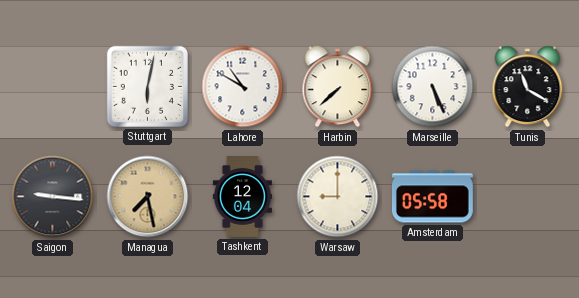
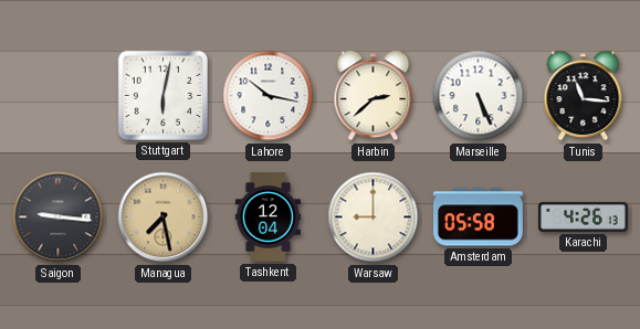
Lahore: 10:50 -> 10:17 (269, 96)
Harbin: 7:38 -> 2:38 (374, 96)
Tunis: 11:20 -> 11:16 (584, 96)
Karachi: none -> 4:26 (584, 216)
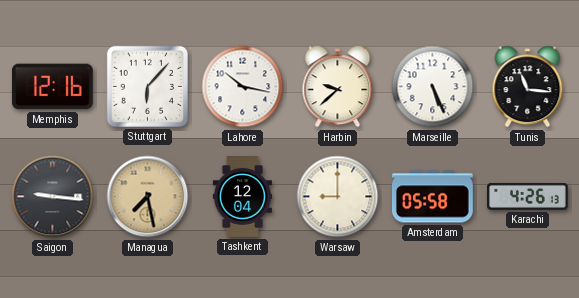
Memphis: none -> 12:16 (53, 87)
Stuttgart: 6:02 -> 6:07 (147, 86)
Harbin: 2:38 -> 9:38 (338, 87)
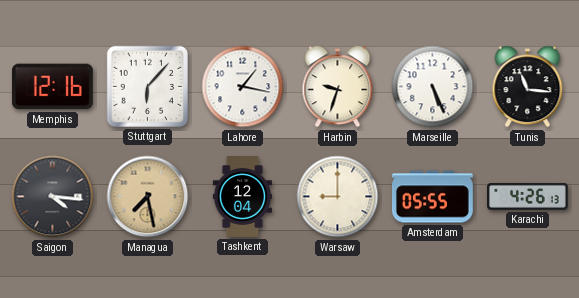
Lahore: 10:17 -> 1:17 (243, 87)
Harbin: 9:38 -> 9:33 (338, 87)
Saigon: 9:16 -> 4:16 (53, 197)
Amsterdam: 05:58 -> 05:55 (432, 197)
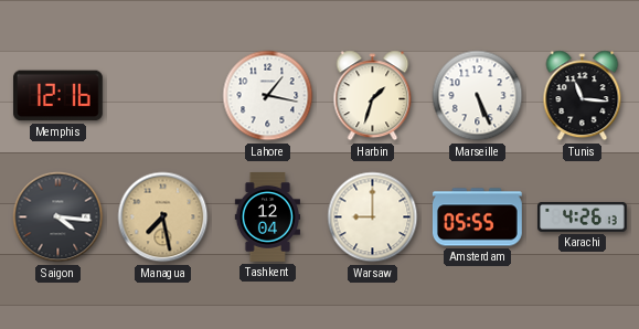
Stuttgart: 6:07 -> none (147, 86)
Harbin: 9:33 -> 1:33 (373, 96)
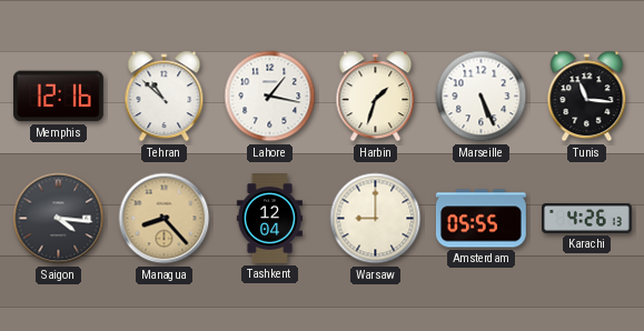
Tehran: none -> 10:52 (165, 97)
Managua: 7:28 -> 8:23 (165, 219)
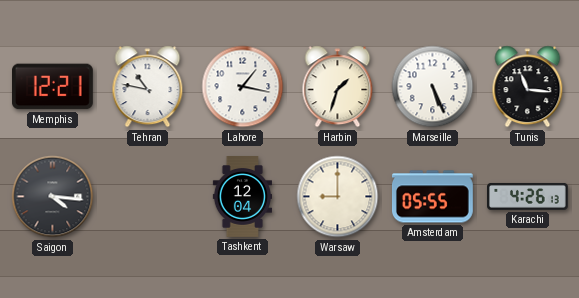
Memphis: 12:16 -> 12:21 (53, 87)
Tehran: 10:52 -> 10:47 (148, 87)
Managua: 8:23 -> none (165, 219)
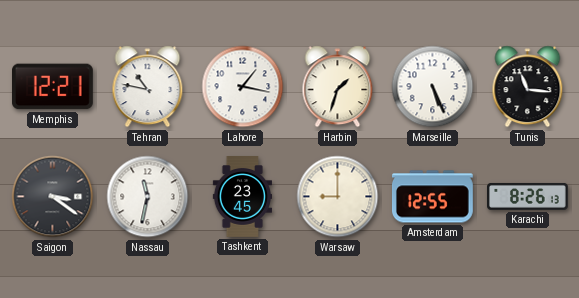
Saigon: 4:16 -> 3:21 (53, 197)
Nassau: none -> 11:32 (148, 197)
Tashkent: 12:04 -> 23:45 (242, 197)
Amsterdam: 05:55 -> 12:55 (432, 197)
Karachi: 4:26 -> 8:26 (528, 196)
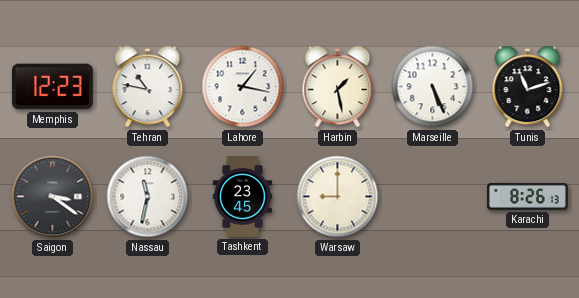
Memphis: 12:21 -> 12:23 (53, 87)
Harbin: 1:33 -> 1:28 (338, 87)
Tunis: 11:16 -> 11:12 (528, 87)
Amsterdam: 12:55 -> none (432, 197)
